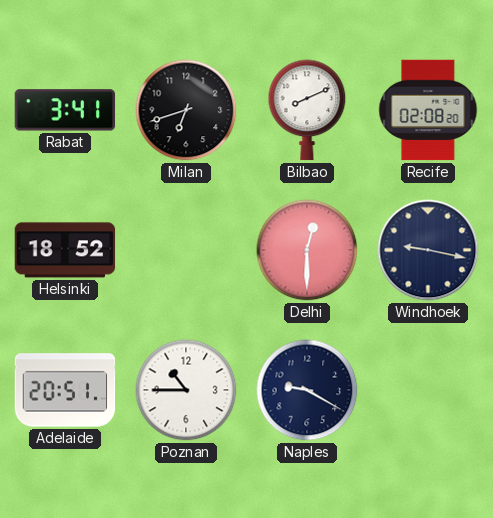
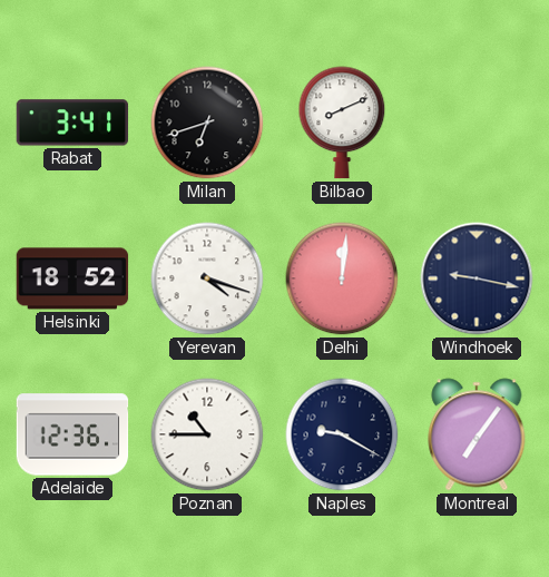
Recife: 02:08 -> none (428, 110)
Yerevan: none -> 4:18 (207, 278)
Delhi: 12:30 -> 12:01 (342, 278)
Adelaide: 20:51 -> 12:36 (72, 434)
Montreal: none -> 7:06 (477, 434)
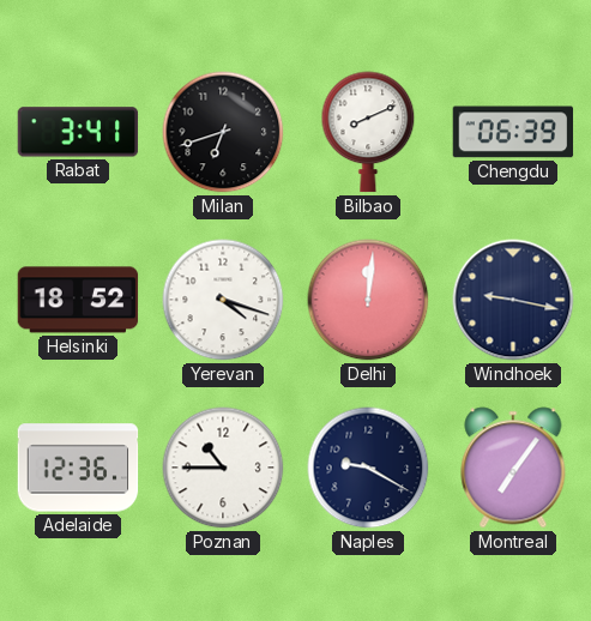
Chengdu: none -> 06:39 (513, 132)
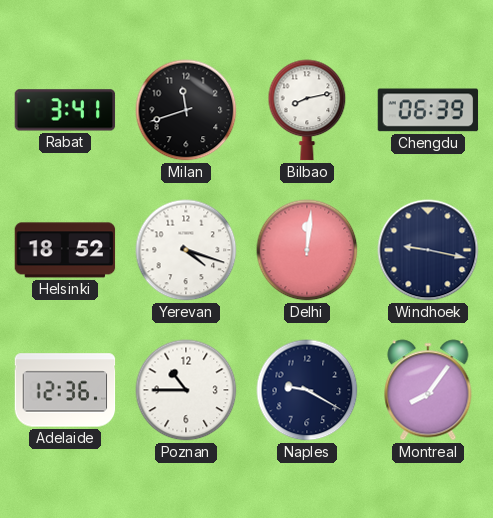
Milan: 6:42 -> 11:42 (186, 110)
Bilbao: 8:11 -> 8:13 (307, 110)
Montreal: 7:06 -> 8:06 (428, 390)
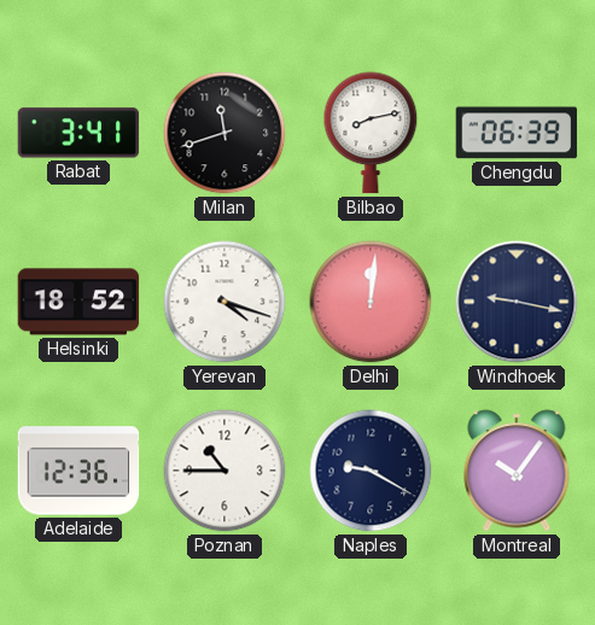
Montreal: 8:06 -> 10:06 (517, 471)
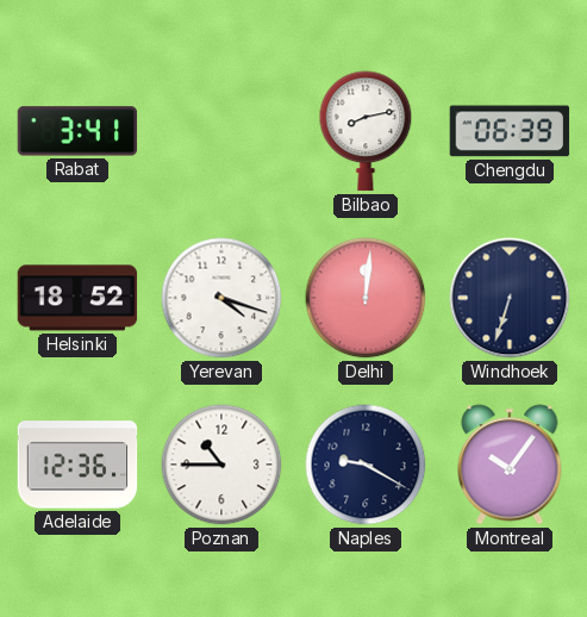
Milan: 11:42 -> none (224, 133)
Windhoek: 9:17 -> 6:33 (510, 298)
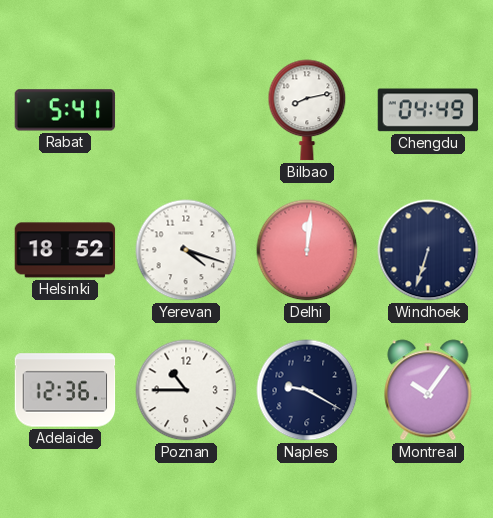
Rabat: 3:41 -> 5:41 (65, 110)
Chengdu: 06:39 -> 04:49 (428, 110)
